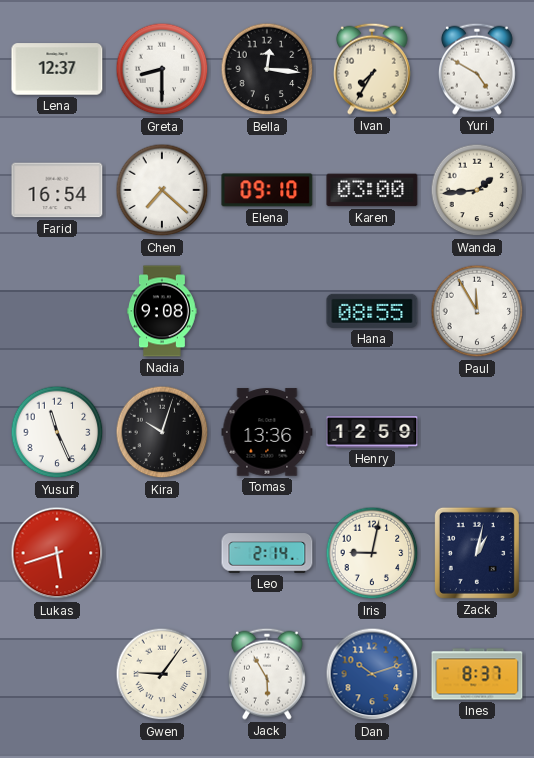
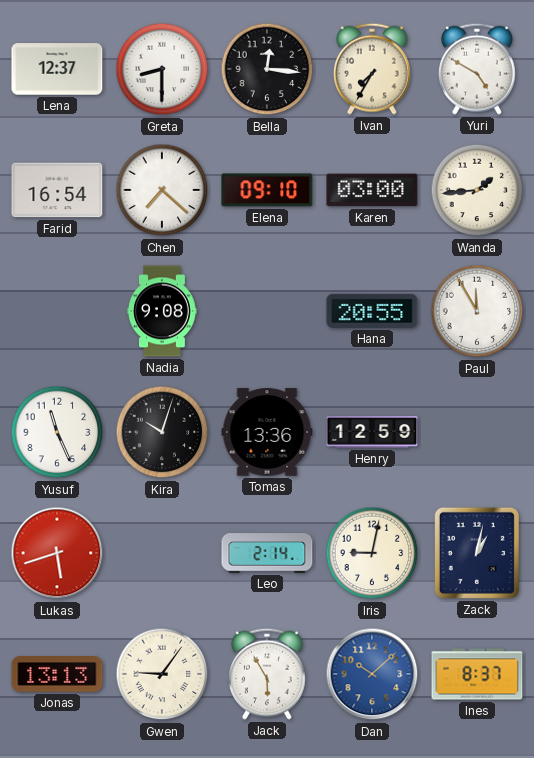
Hana: 08:55 -> 20:55 (372, 311)
Jonas: none -> 13:13 (57, 675)
Dan: 10:12 -> 10:08 (372, 674)
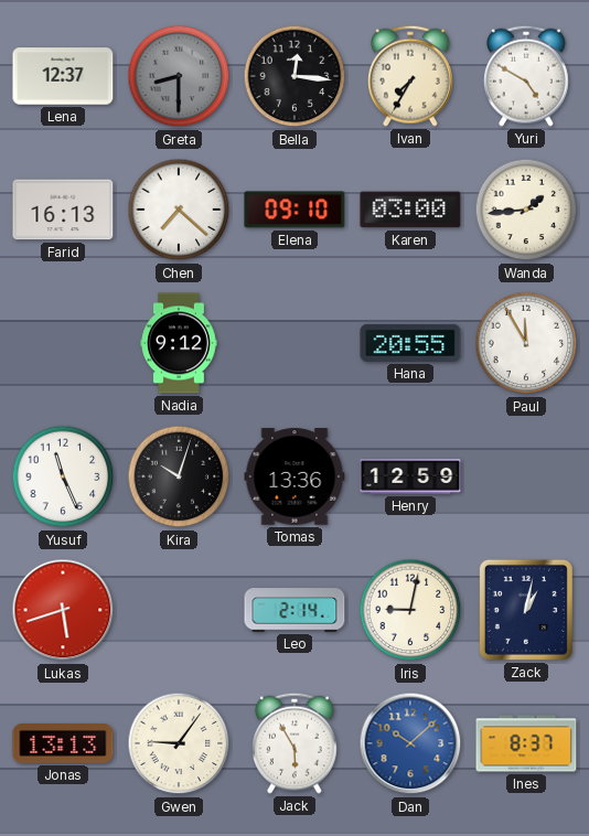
Greta dial: white -> grey (179, 76)
Farid: 16:54 -> 16:13 (63, 210)
Nadia: 9:08 -> 9:12 (179, 343)
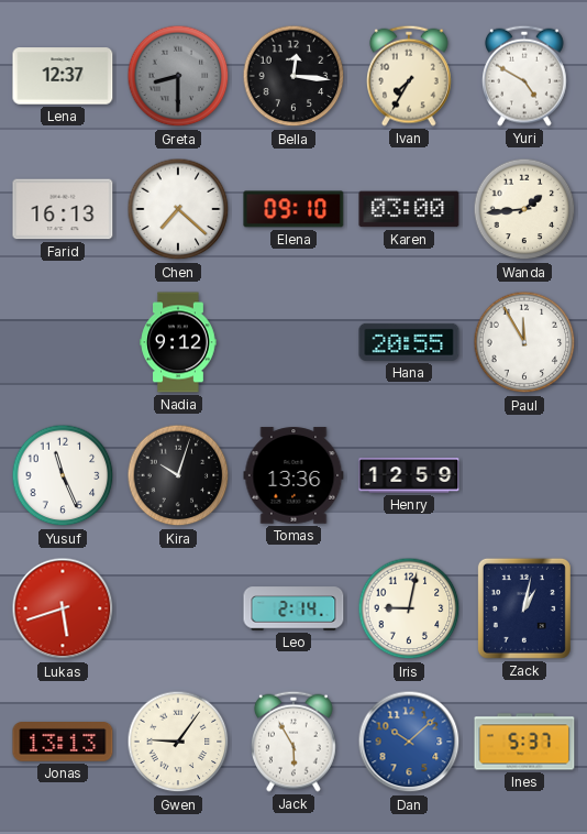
Ines: 8:37 -> 5:37 (524, 742)
